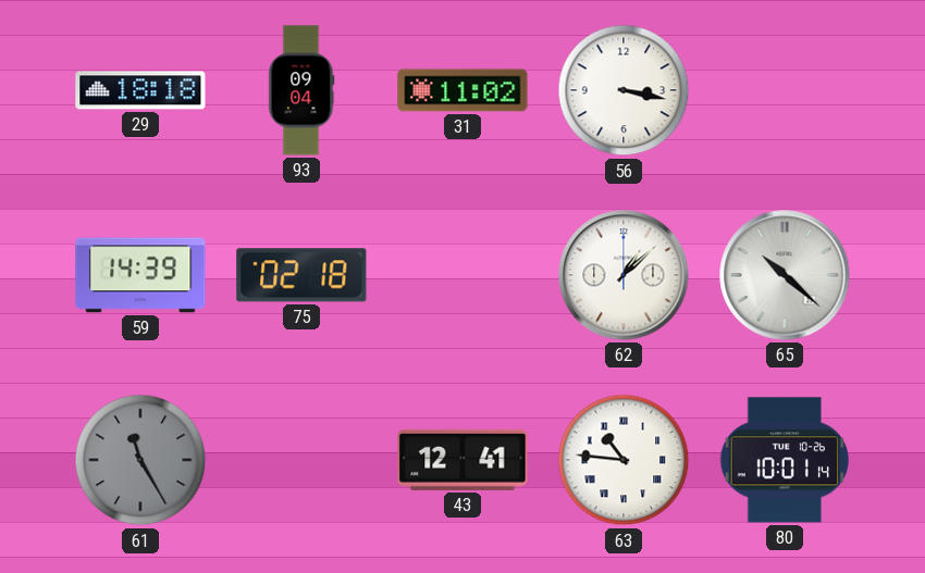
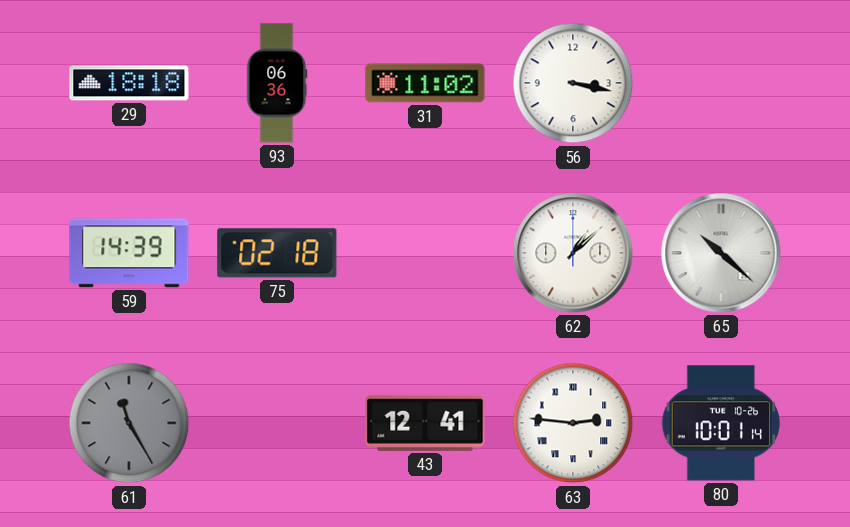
93: 09:04 -> 06:36 (277, 83)
63: 10:46 -> 2:46 (573, 423)
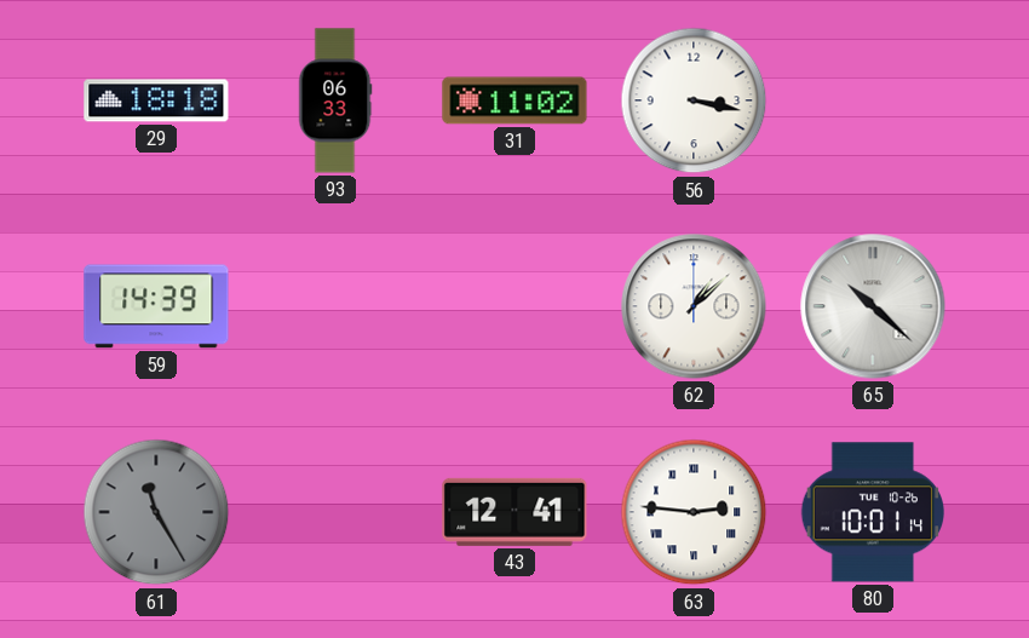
93: 06:36 -> 06:33 (335, 100)
75: 02:18 -> none (277, 253)
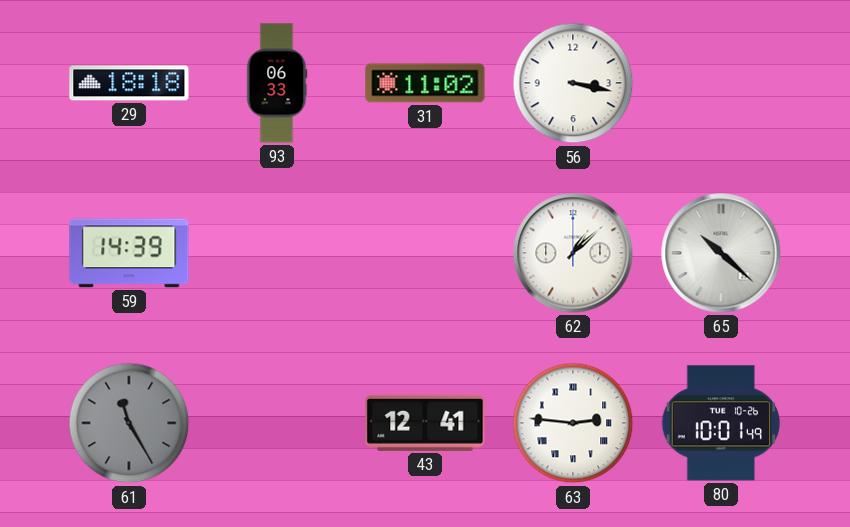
80: 10:01:14 -> 10:01:49 (721, 423)
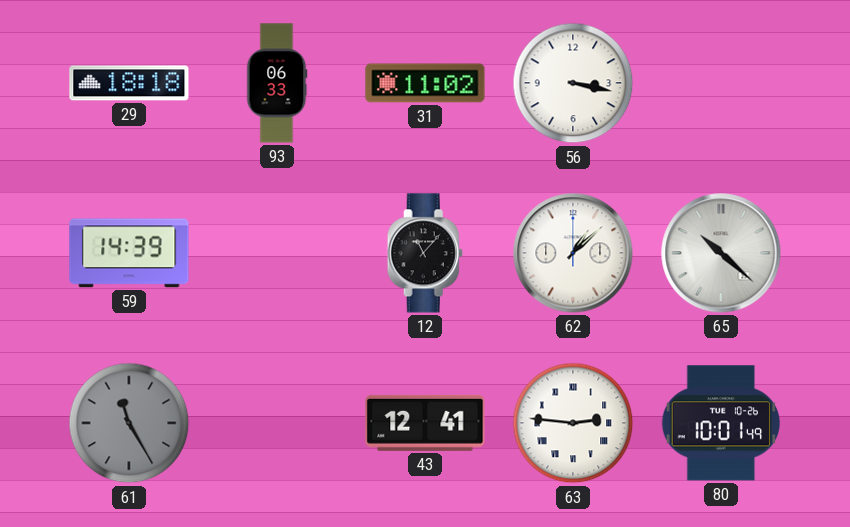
12: none -> 11:07 (425, 253)
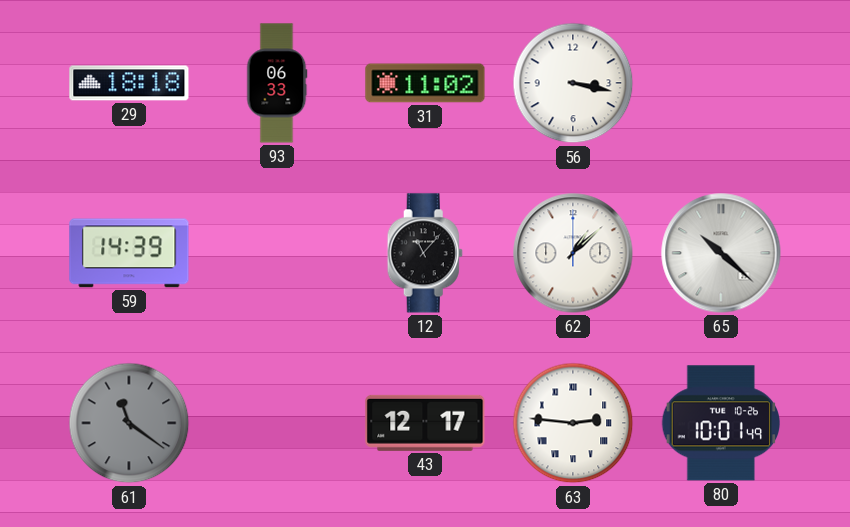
61: 11:25 -> 11:21 (129, 423)
43: 12:41 -> 12:17 (425, 423)
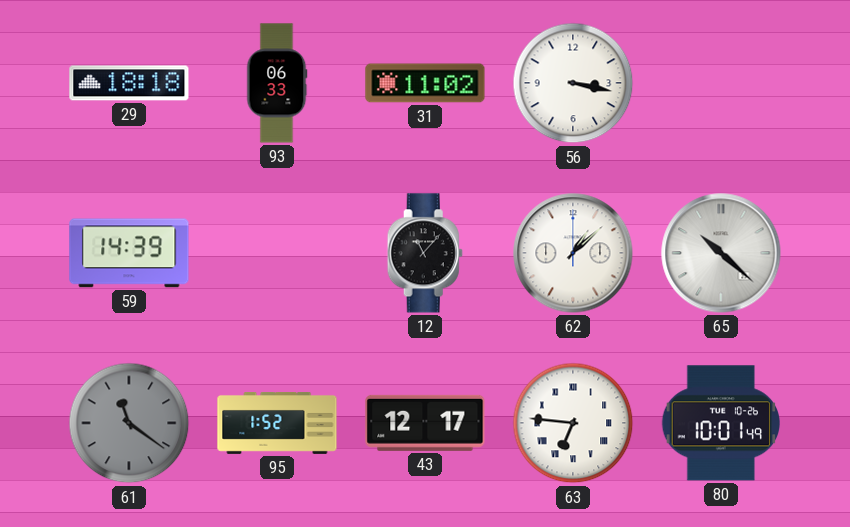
95: none -> 1:52 (277, 424)
63: 2:46 -> 6:46 (573, 423)
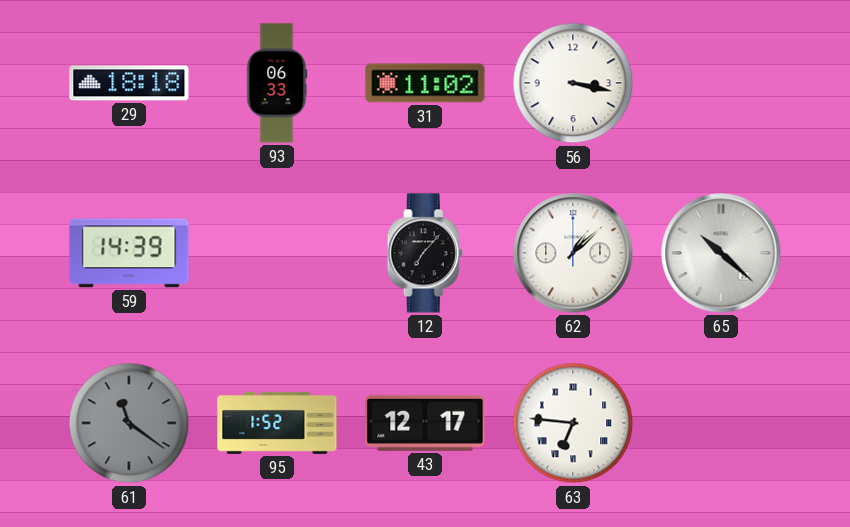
12: 11:07 -> 7:07 (425, 253)
80: 10:01 -> none (721, 423)
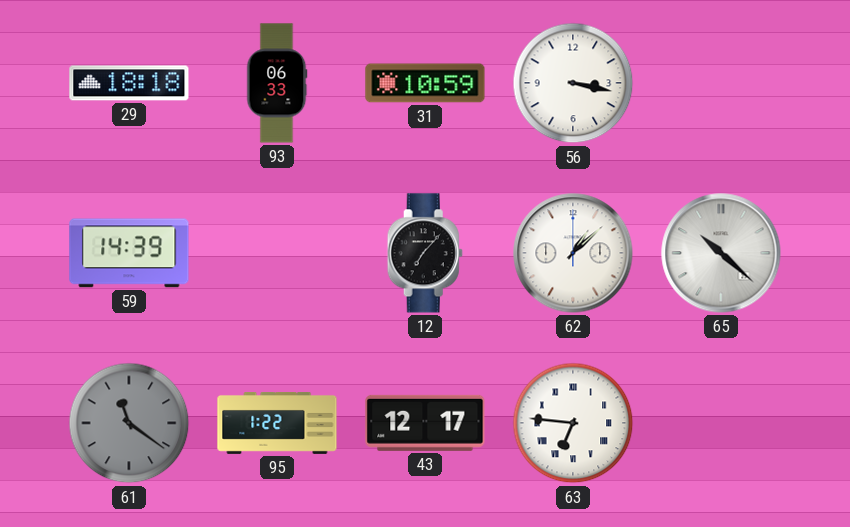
31: 11:02 -> 10:59 (425, 83)
95: 1:52 -> 1:22 (277, 424)
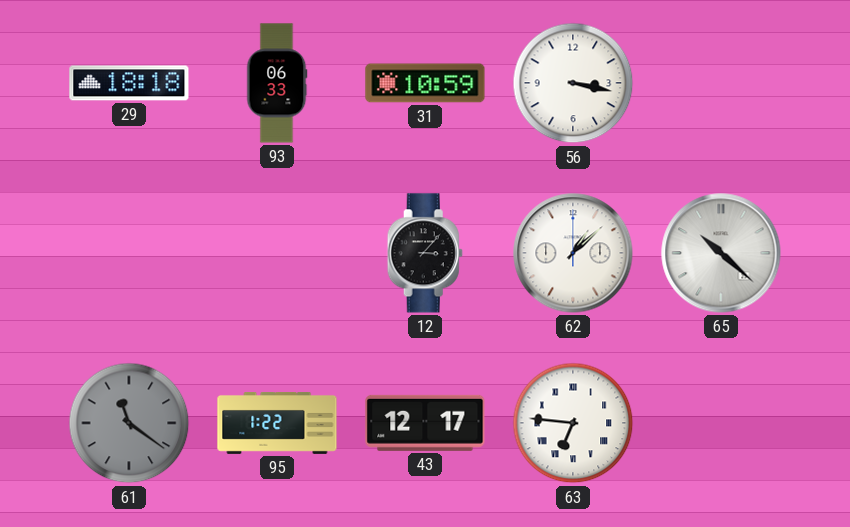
59: 14:39 -> none (129, 253)
12: 7:07 -> 3:07 (425, 253)
